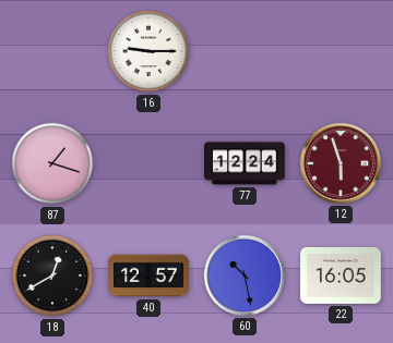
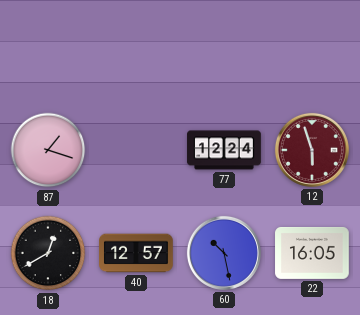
16: 9:15 -> none (148, 51)
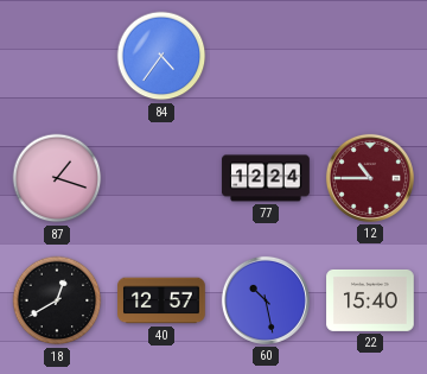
84: none -> 4:36 (161, 56)
12: 5:57 -> 10:45 (370, 178)
22: 16:05 -> 15:40 (370, 300)
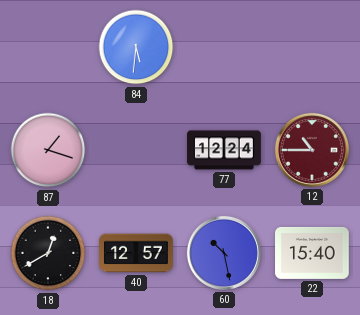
84: 4:36 -> 5:31 (136, 47)
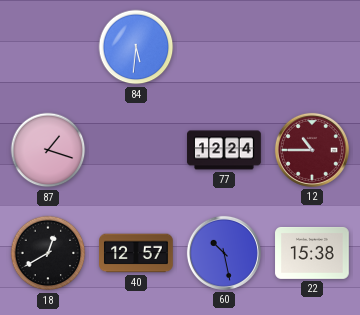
22: 15:40 -> 15:38 (312, 253)
